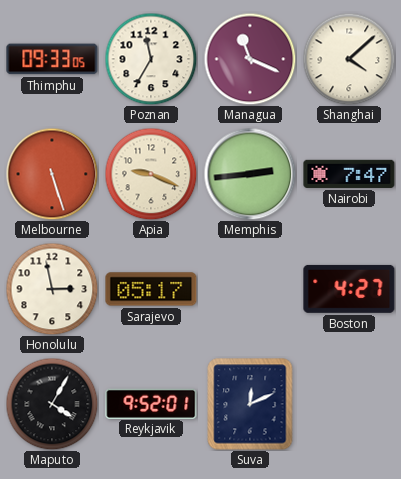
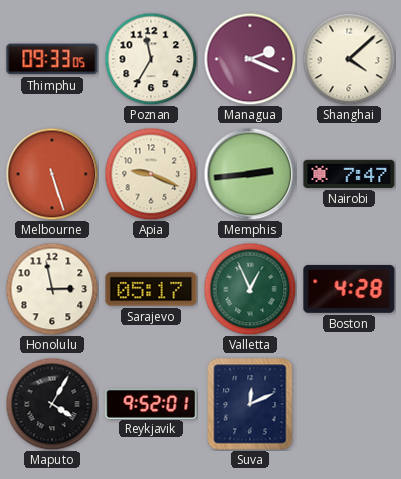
Managua: 11:19 -> 2:19 (250, 59)
Valletta: none -> 12:56 (250, 289)
Boston: 4:27 -> 4:28 (349, 289)
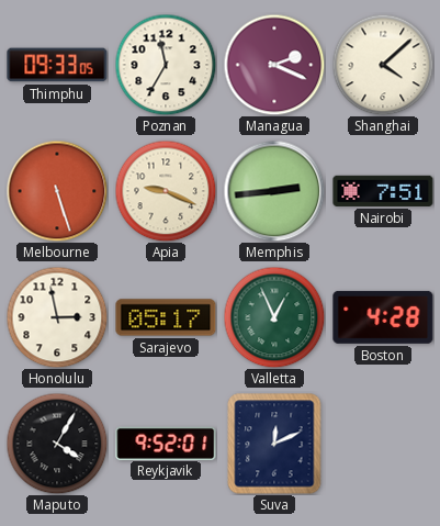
Nairobi: 7:47 -> 7:51 (383, 191)
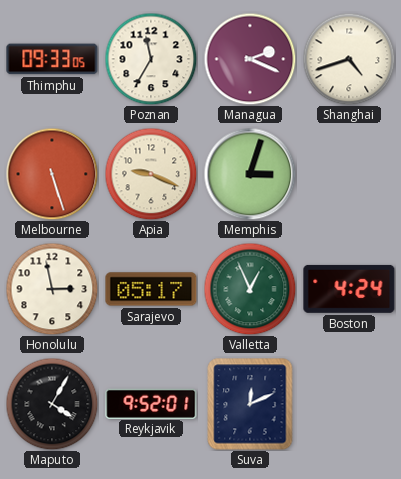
Shanghai: 4:08 -> 4:42 (349, 59)
Memphis: 2:44 -> 3:03 (250, 174)
Nairobi: 7:51 -> none (383, 191)
Boston: 4:28 -> 4:24 (349, 289)
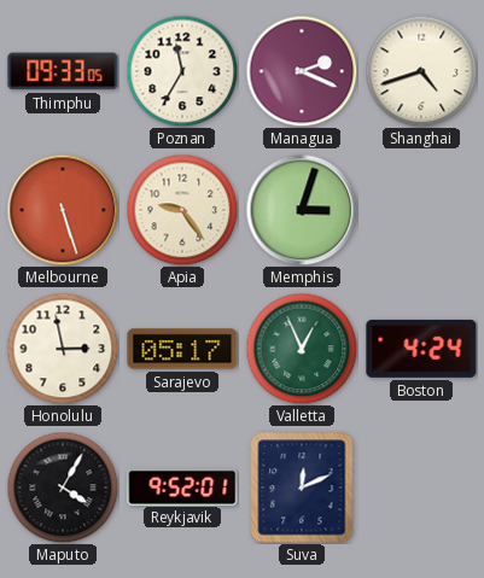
Apia: 9:19 -> 9:24 (182, 210)
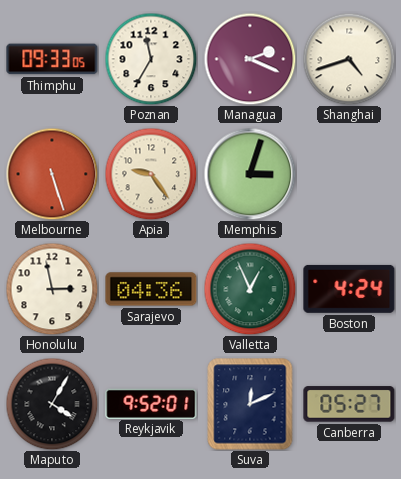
Sarajevo: 05:17 -> 04:36 (151, 289)
Canberra: none -> 05:27 (349, 404)
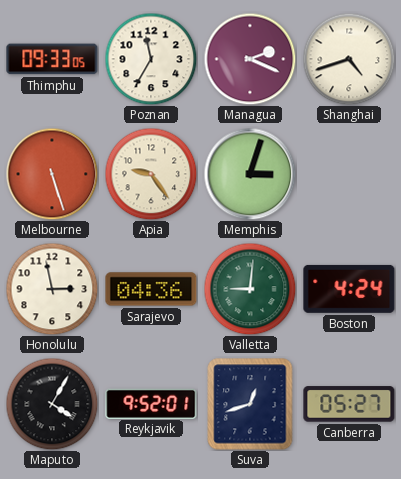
Valletta: 12:56 -> 9:01 (250, 289)
Suva: 12:11 -> 12:42 (250, 404)
